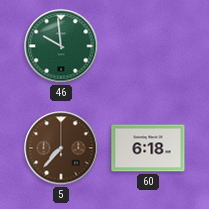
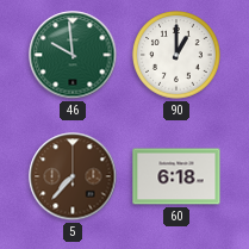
90: none -> 1:00 (176, 55)
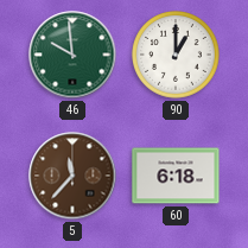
5: 7:37 -> 11:37 (72, 176)
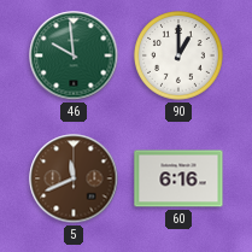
5: 11:37 -> 11:41 (74, 178)
60: 6:18 -> 6:16 (178, 178)
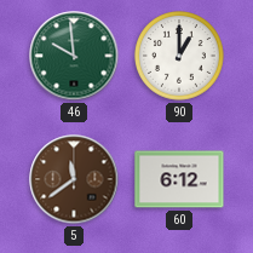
5: 11:41 -> 11:39 (74, 179)
60: 6:16 -> 6:12 (179, 179)
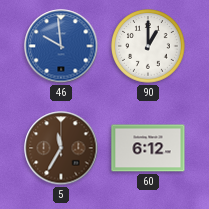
46 dial: green -> blue (61, 46)
5: 11:39 -> 11:35 (61, 148)
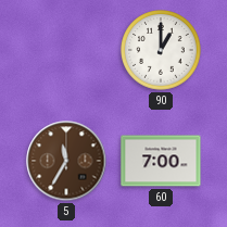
46: 9:59 -> none (61, 46)
60: 6:12 -> 7:00 (161, 161)
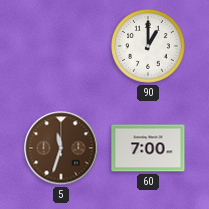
5: 11:35 -> 11:33 (61, 148)
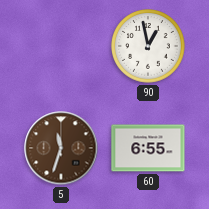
90: 1:00 -> 12:58 (148, 46)
60: 7:00 -> 6:55 (148, 148)
